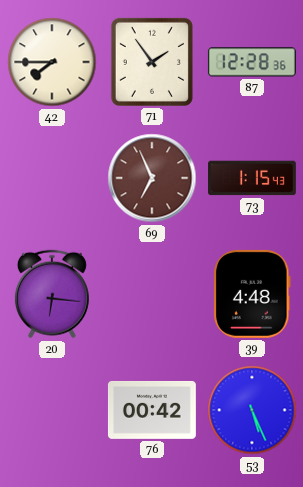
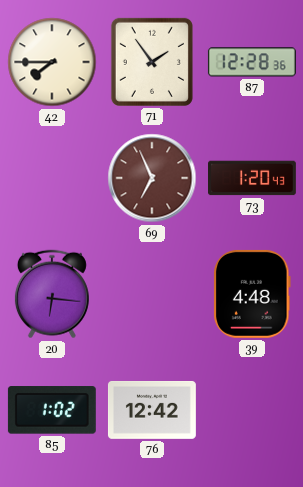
73: 1:15 -> 1:20 (253, 178)
85: none -> 1:02 (52, 410)
76: 00:42 -> 12:42 (152, 410)
53: 5:26 -> none (252, 410)
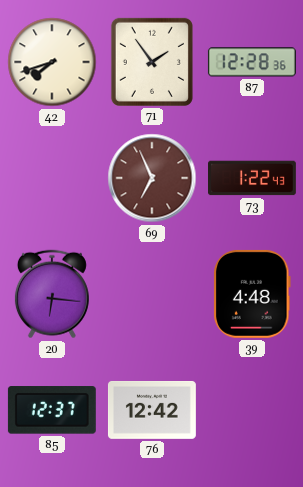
42: 7:45 -> 7:42 (52, 62)
73: 1:20 -> 1:22 (253, 178)
85: 1:02 -> 12:37 (52, 410)
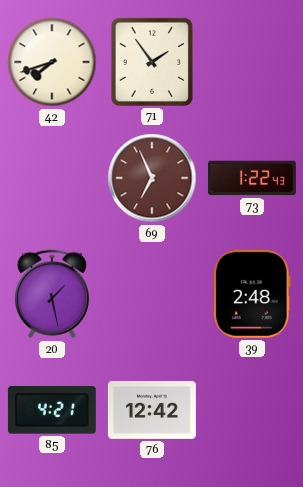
87: 12:28 -> none (252, 62)
20: 6:16 -> 1:28 (52, 294)
39: 4:48 -> 2:48 (252, 294)
85: 12:37 -> 4:21 (52, 410)
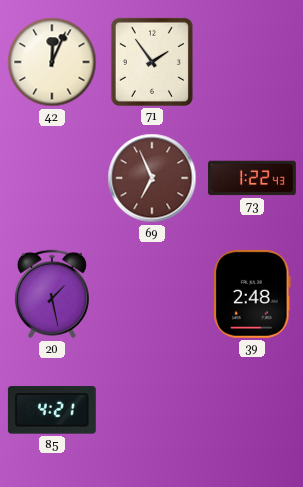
42: 7:42 -> 12:04 (52, 62)
76: 12:42 -> none (152, 410)
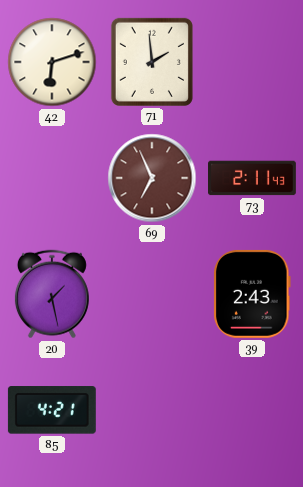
42: 12:04 -> 6:12 (52, 62)
71: 1:54 -> 1:59 (152, 62)
73: 1:22 -> 2:11 (253, 178)
39: 2:48 -> 2:43 (252, 294)
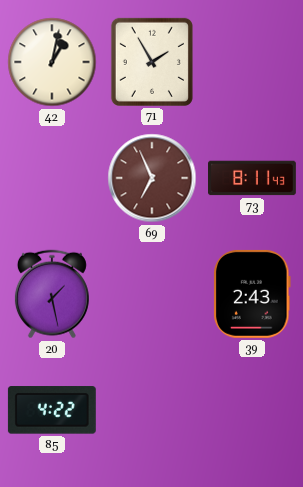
42: 6:12 -> 1:02 (52, 62)
71: 1:59 -> 1:55 (152, 62)
73: 2:11 -> 8:11 (253, 178)
85: 4:21 -> 4:22 (52, 410)
